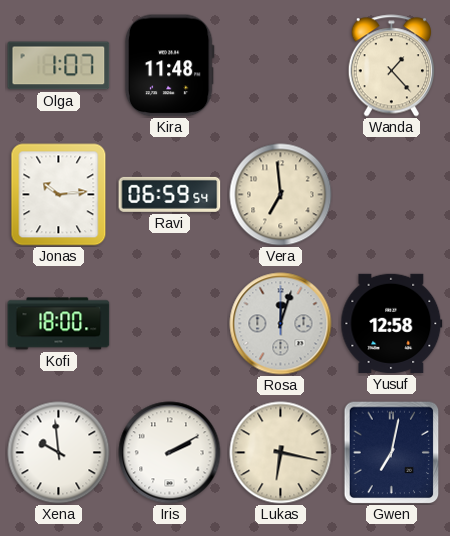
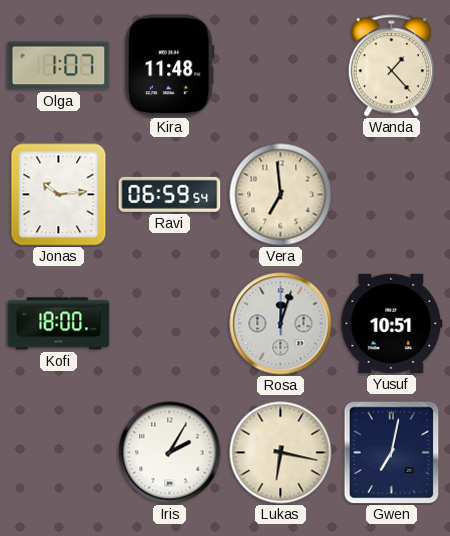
Yusuf: 12:58 -> 10:51 (392, 323)
Xena: 9:59 -> none (59, 453)
Iris: 2:10 -> 2:05 (170, 453)
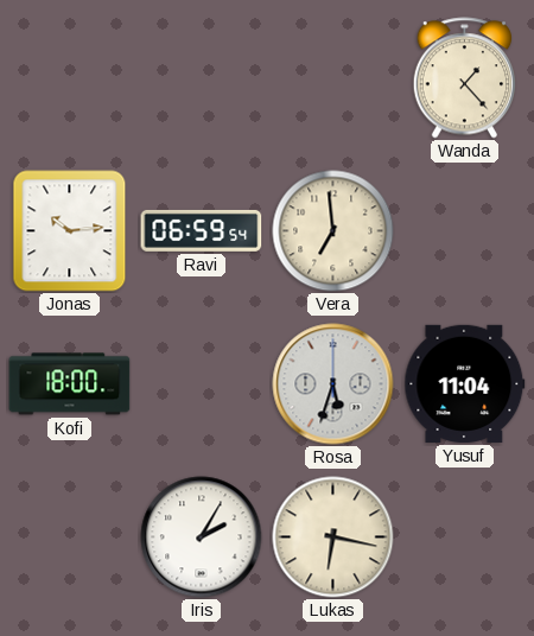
Olga: 1:07 -> none (59, 66)
Kira: 11:48 -> none (169, 66)
Rosa: 12:03 -> 5:33 (333, 384)
Yusuf: 10:51 -> 11:04 (465, 383)
Gwen: 7:02 -> none (392, 452)
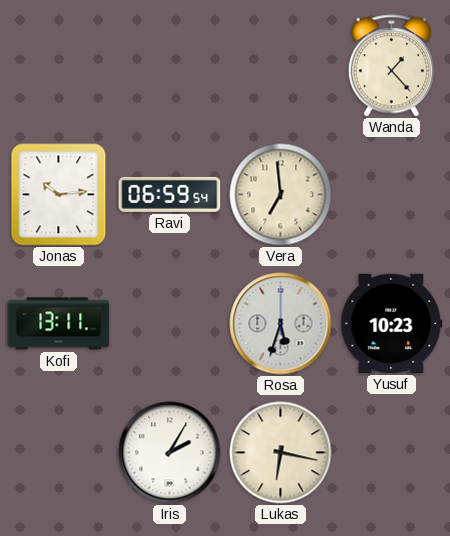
Kofi: 18:00 -> 13:11 (59, 324)
Yusuf: 11:04 -> 10:23 (392, 323)
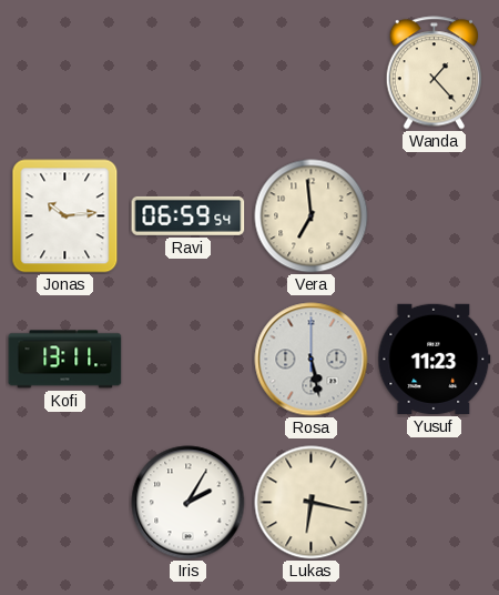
Rosa: 5:33 -> 5:28 (312, 360)
Yusuf: 10:23 -> 11:23 (435, 359)
